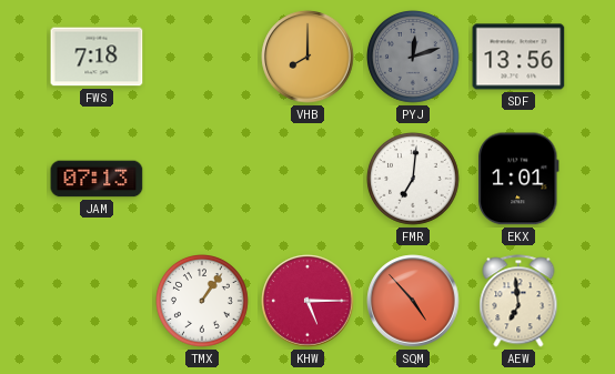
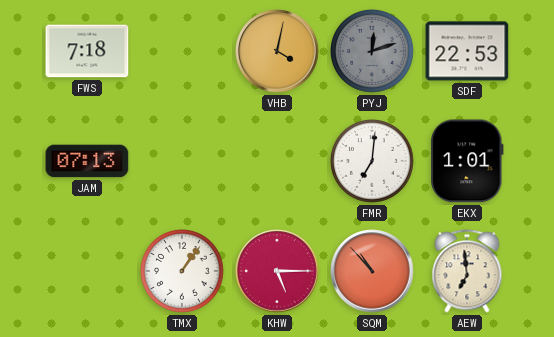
VHB: 8:00 -> 4:02 (277, 51)
SDF: 13:56 -> 22:53 (467, 51)
SQM: 4:53 -> 10:53 (372, 271)
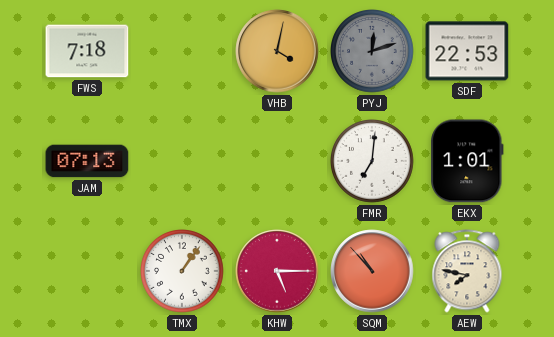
AEW: 6:59 -> 7:47 (467, 271)
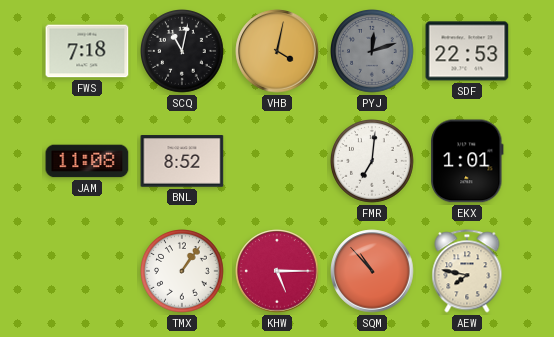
SCQ: none -> 11:02 (183, 52)
JAM: 07:13 -> 11:08 (87, 161)
BNL: none -> 8:52 (182, 161)
